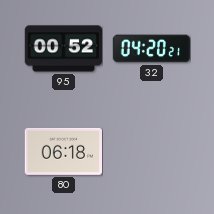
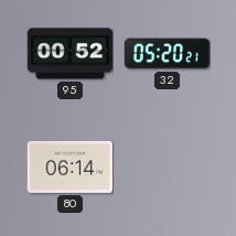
32: 04:20 -> 05:20 (167, 54)
80: 06:18 -> 06:14 (69, 167)
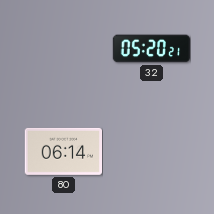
95: 00:52 -> none (69, 54)
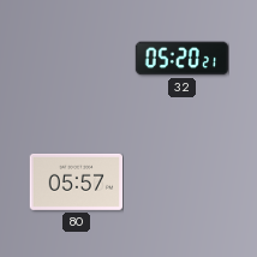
80: 06:14 -> 05:57 (76, 181)
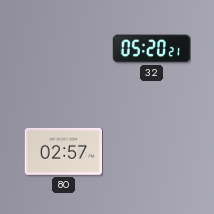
80: 05:57 -> 02:57 (63, 151)
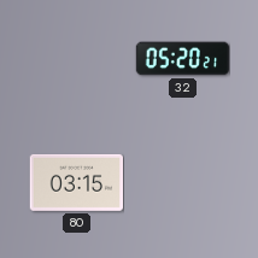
80: 02:57 -> 03:15 (76, 182)
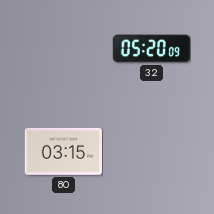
32: 05:20:21 -> 05:20:09 (151, 49)
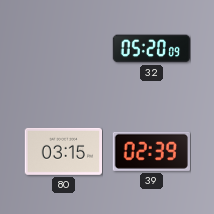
39: none -> 02:39 (151, 151)
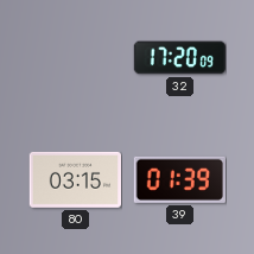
32: 05:20 -> 17:20 (179, 58)
39: 02:39 -> 01:39 (179, 179)
